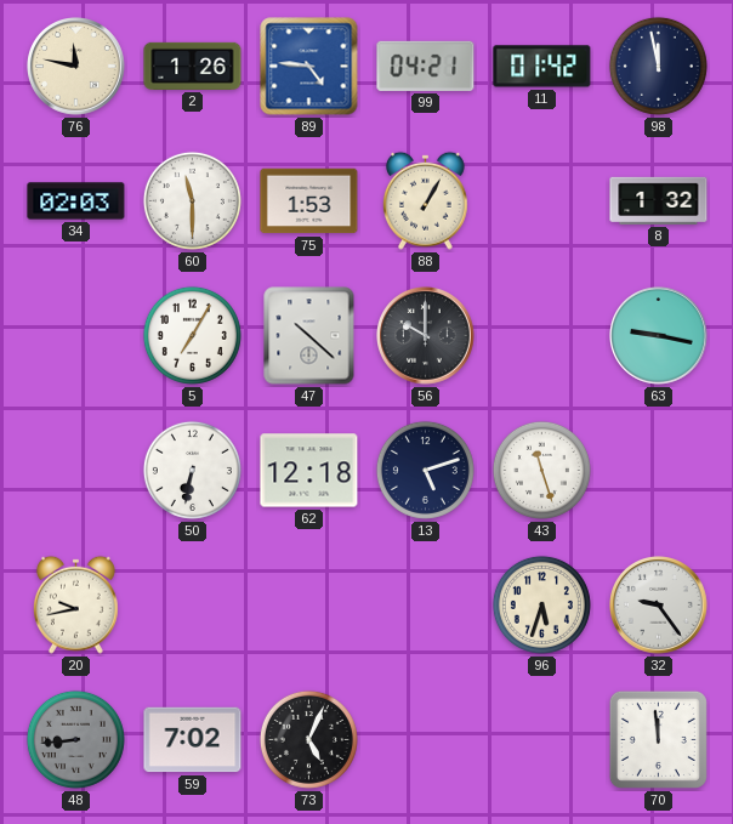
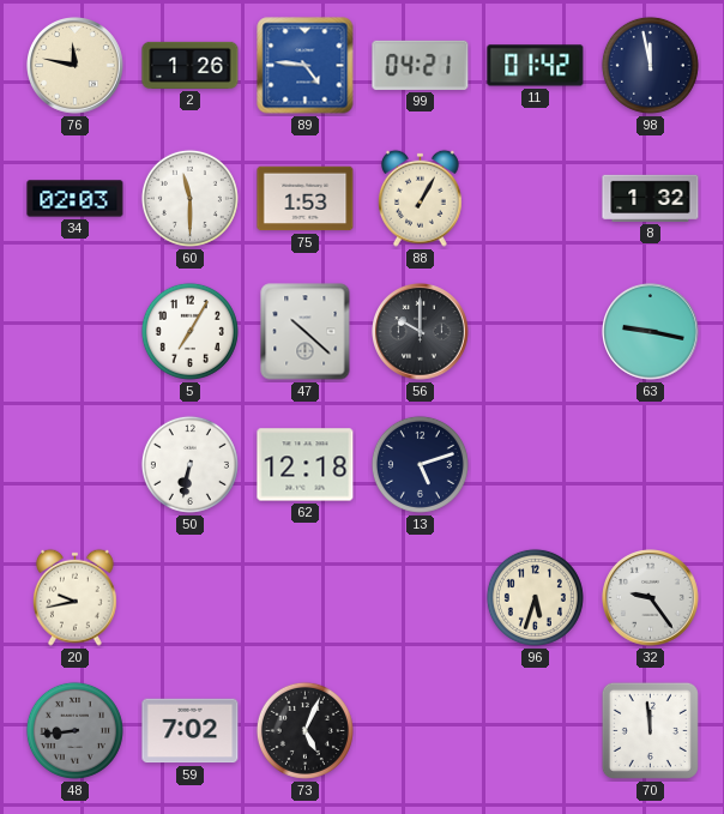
43: 11:27 -> none (541, 470)
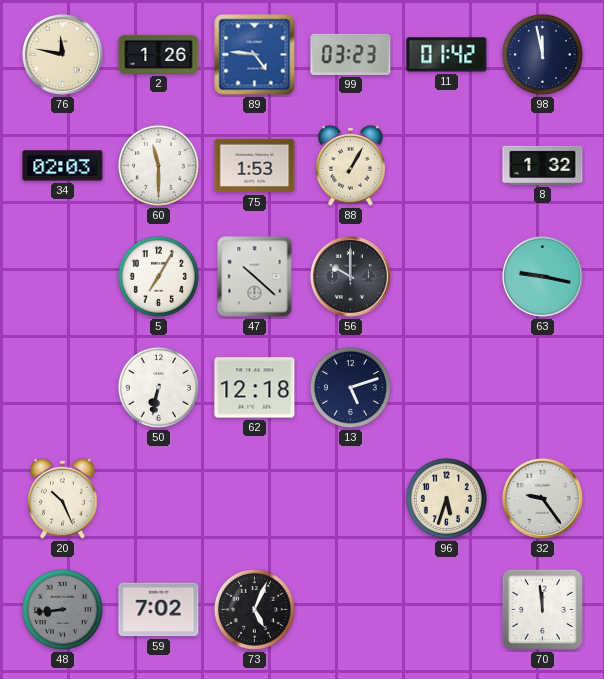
99: 04:21 -> 03:23 (351, 54)
20: 9:43 -> 10:26 (62, 498)
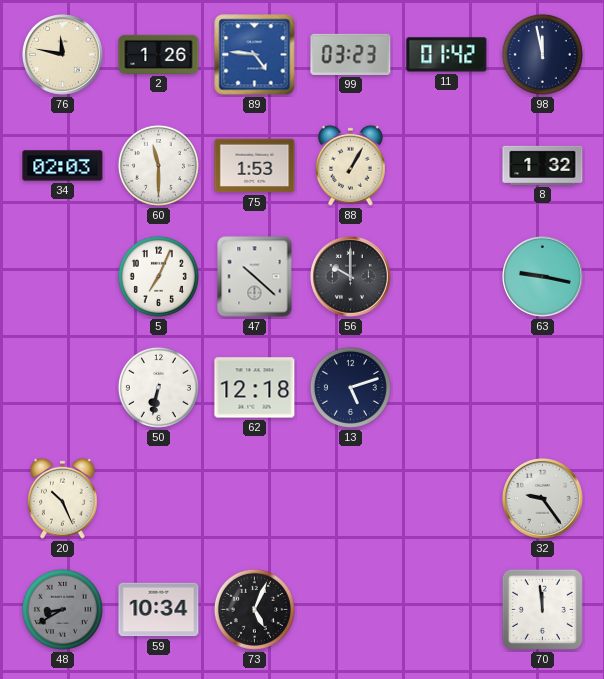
5: 7:05 -> 7:04 (158, 276)
96: 5:33 -> none (446, 498)
48: 8:44 -> 8:40 (62, 609)
59: 7:02 -> 10:34 (159, 610)
